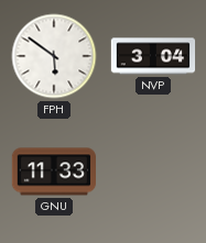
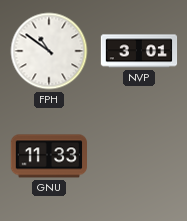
FPH: 5:51 -> 10:51 (49, 51)
NVP: 3:04 -> 3:01 (139, 51)
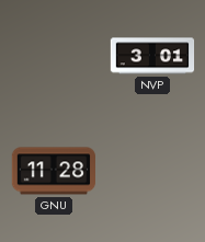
FPH: 10:51 -> none (49, 51)
GNU: 11:33 -> 11:28 (53, 171)
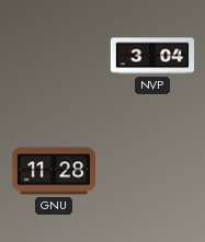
NVP: 3:01 -> 3:04 (152, 56)
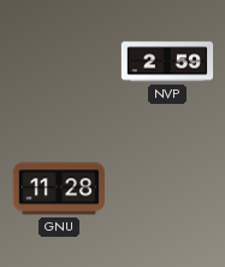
NVP: 3:04 -> 2:59 (167, 62)
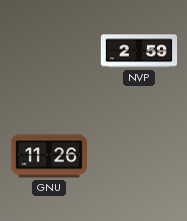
GNU: 11:28 -> 11:26 (48, 156)
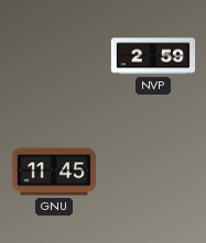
GNU: 11:26 -> 11:45 (53, 172)
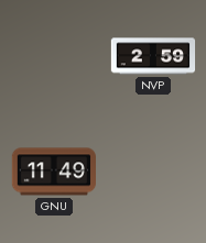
GNU: 11:45 -> 11:49 (53, 172)
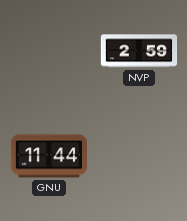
GNU: 11:49 -> 11:44 (48, 156)
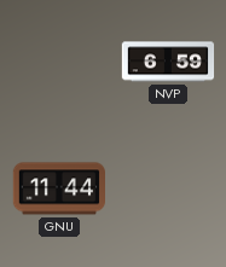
NVP: 2:59 -> 6:59 (168, 62)
